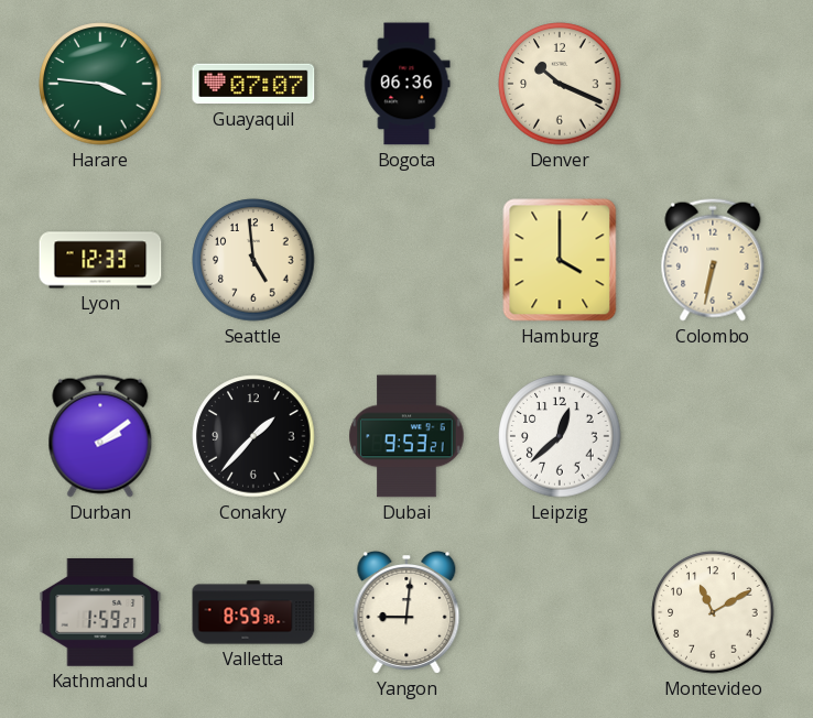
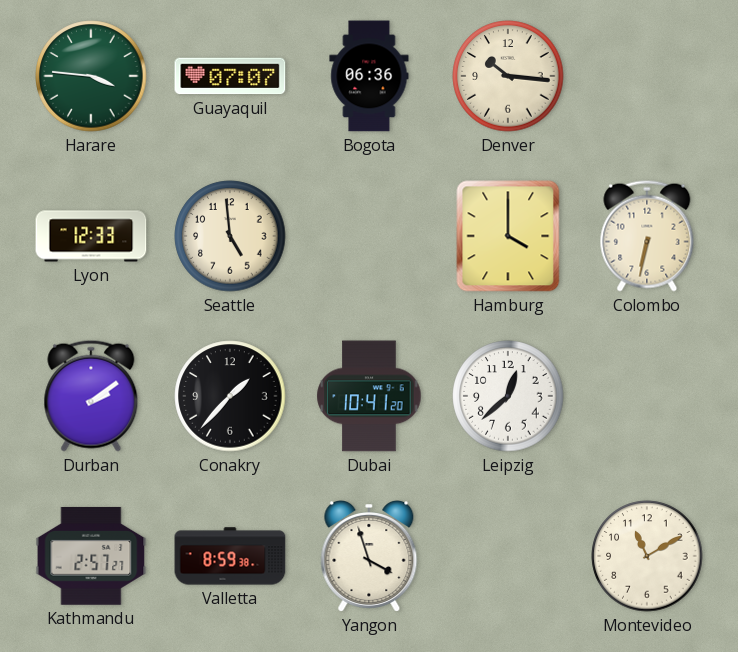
Denver: 10:19 -> 10:16 (508, 76)
Dubai: 9:53 -> 10:41 (369, 396)
Kathmandu: 1:59 -> 2:57 (91, 556)
Yangon: 9:01 -> 3:57 (369, 557)
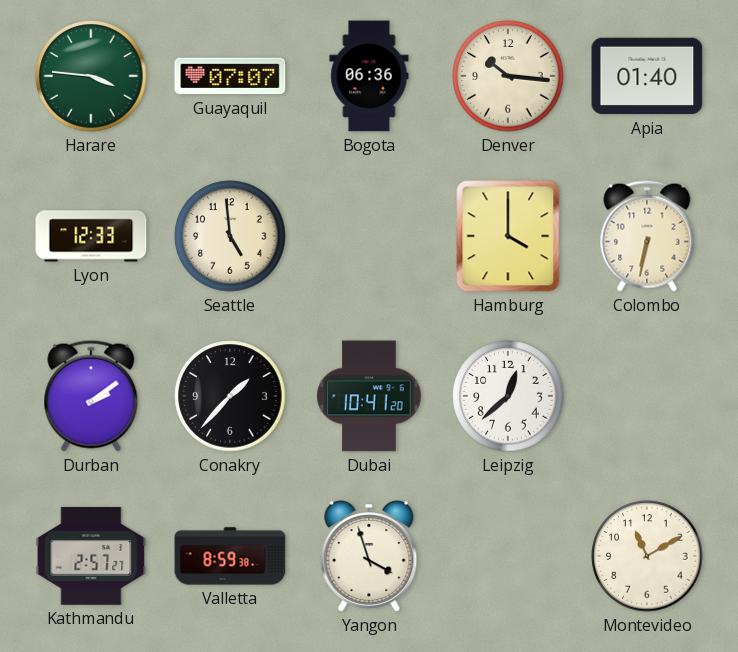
Apia: none -> 01:40 (647, 76)
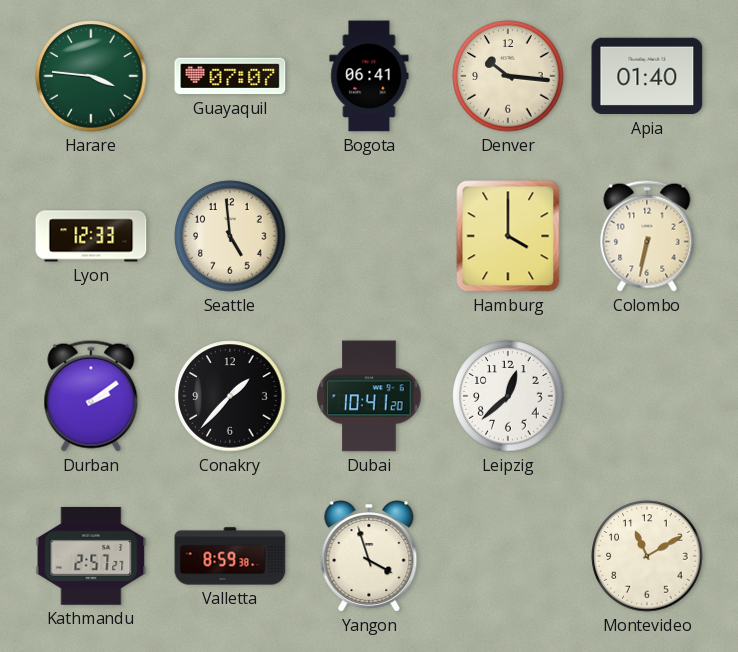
Bogota: 06:36 -> 06:41 (369, 76)
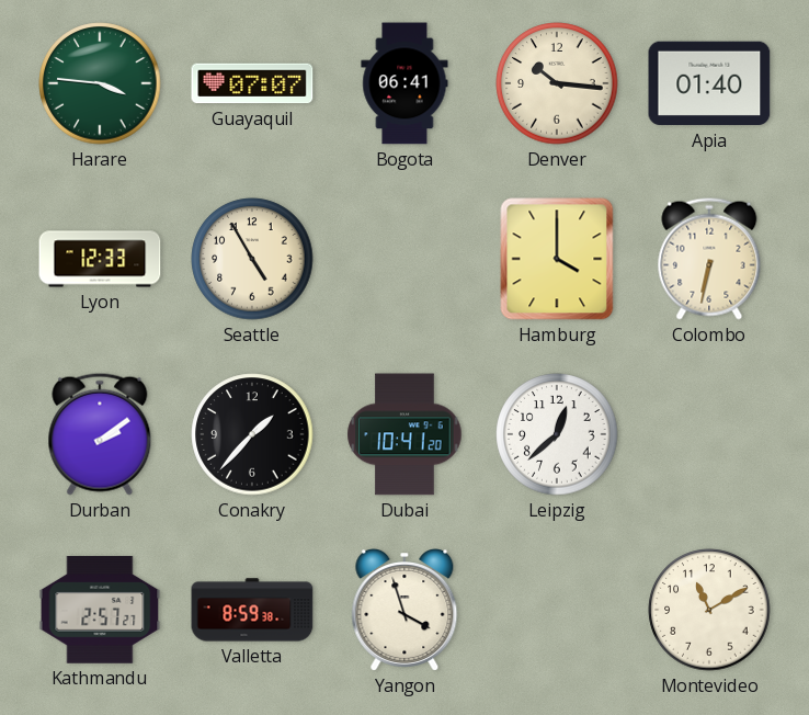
Seattle: 4:59 -> 4:55 (252, 259)
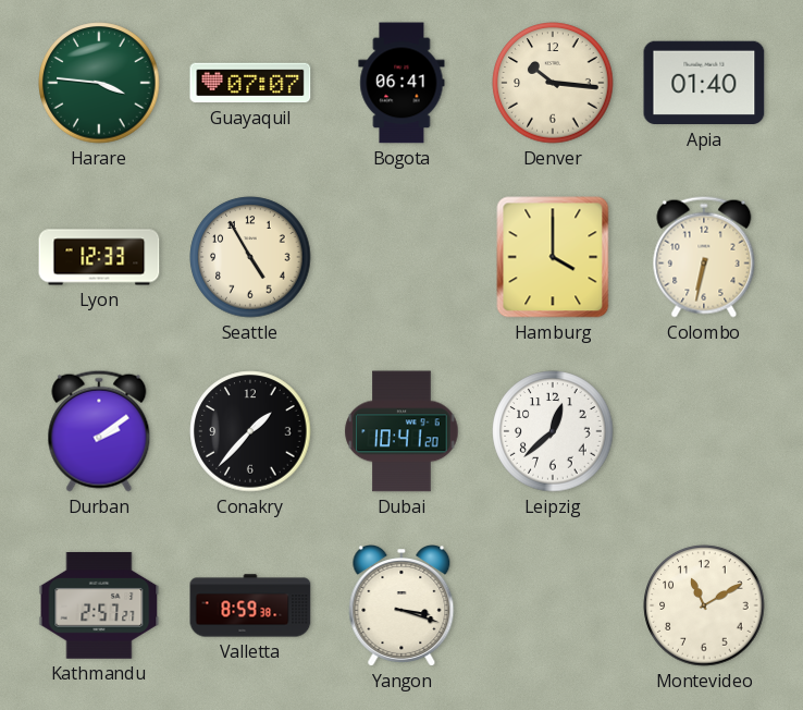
Yangon: 3:57 -> 3:18 (401, 607)
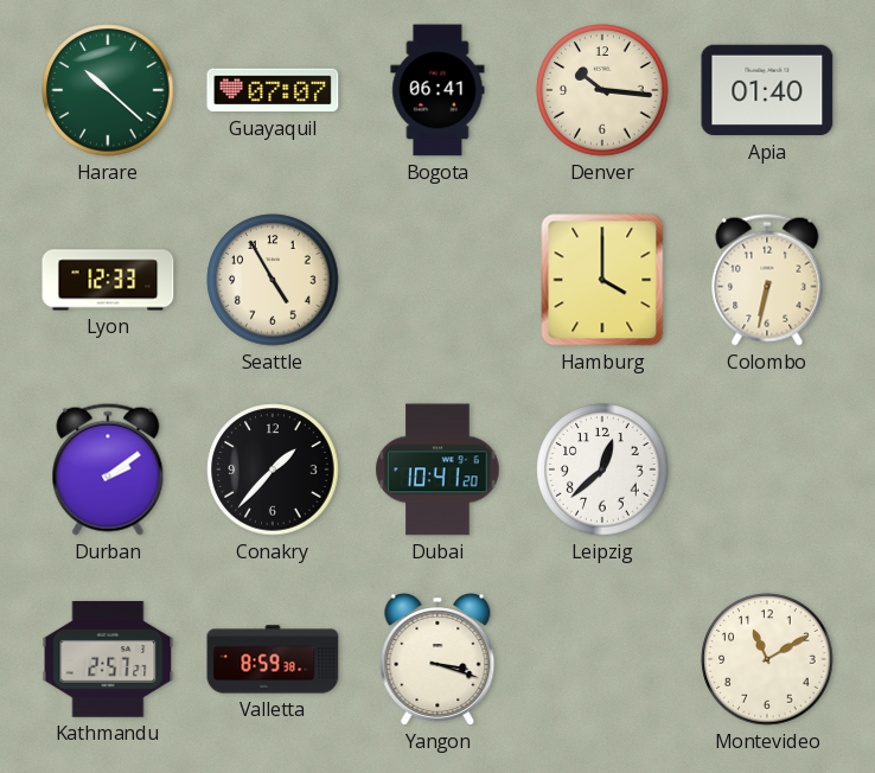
Harare: 3:46 -> 10:22 (108, 90)
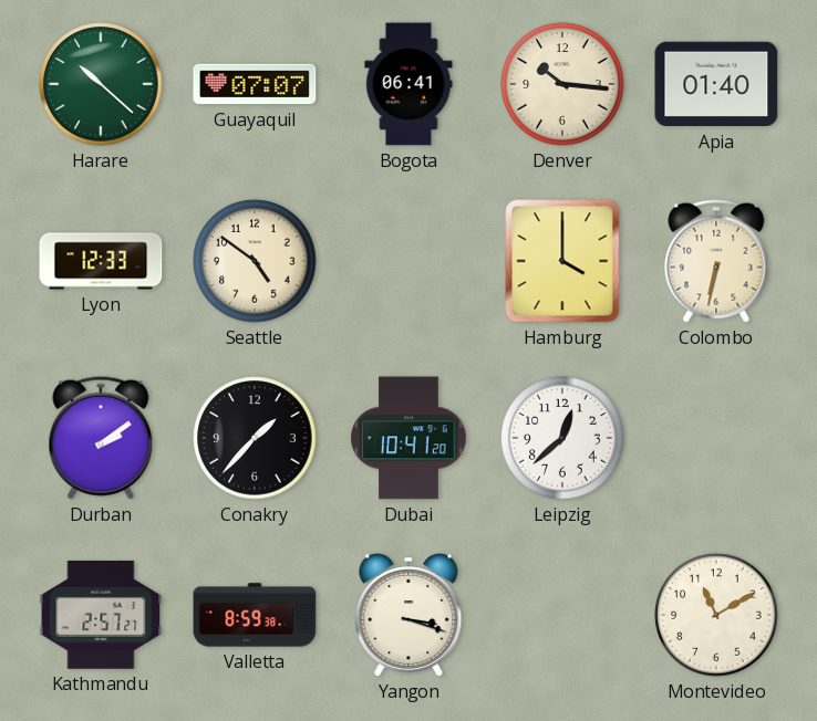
Seattle: 4:55 -> 4:51 (255, 261)
